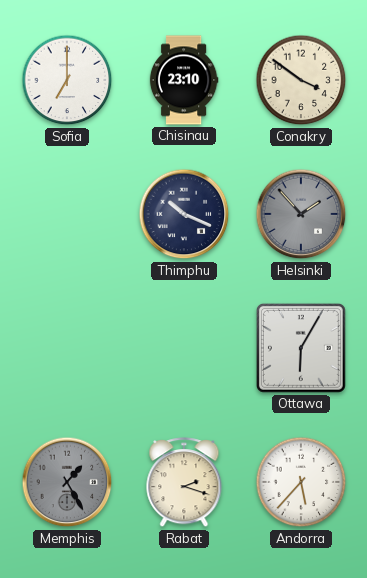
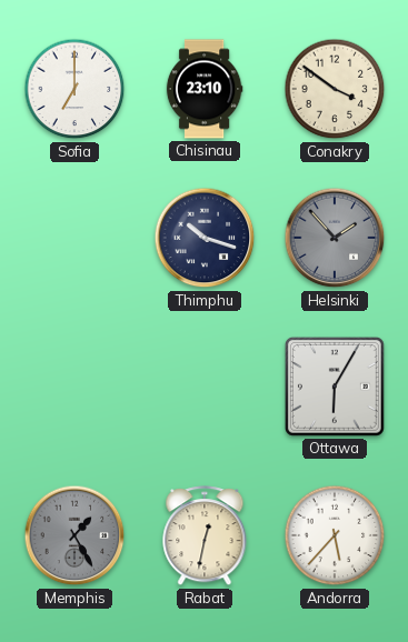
Thimphu: 10:19 -> 10:18 (205, 238)
Rabat: 2:18 -> 12:32 (205, 536)
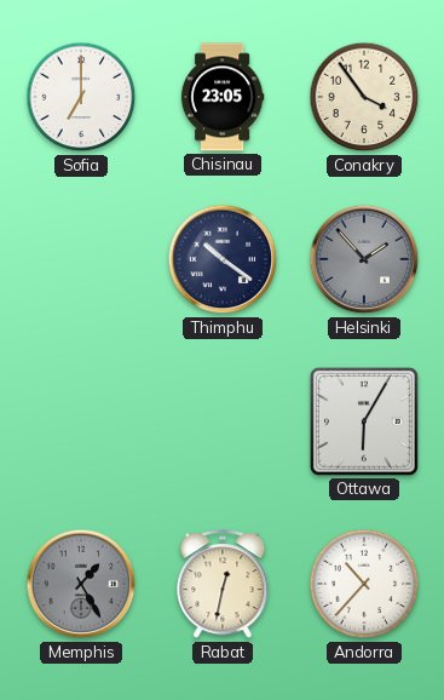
Chisinau: 23:10 -> 23:05 (223, 97)
Conakry: 3:51 -> 3:54 (364, 97)
Thimphu: 10:18 -> 10:21 (223, 259)
Andorra: 5:37 -> 10:37 (364, 584)
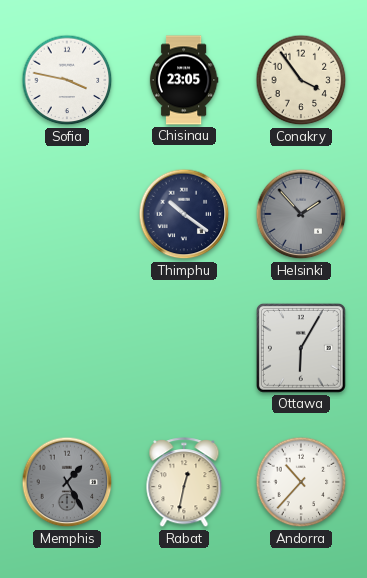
Sofia: 7:00 -> 3:47 (67, 80)
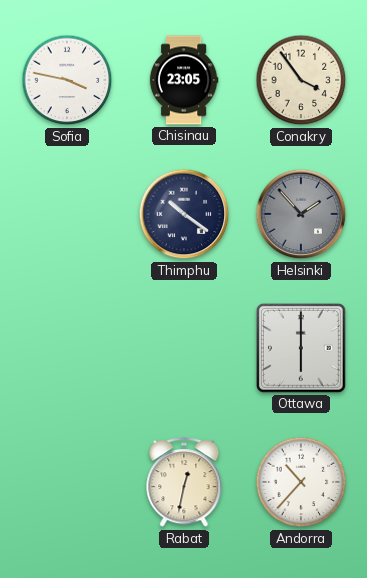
Ottawa: 6:05 -> 6:00 (301, 348)
Memphis: 1:25 -> none (67, 482)
